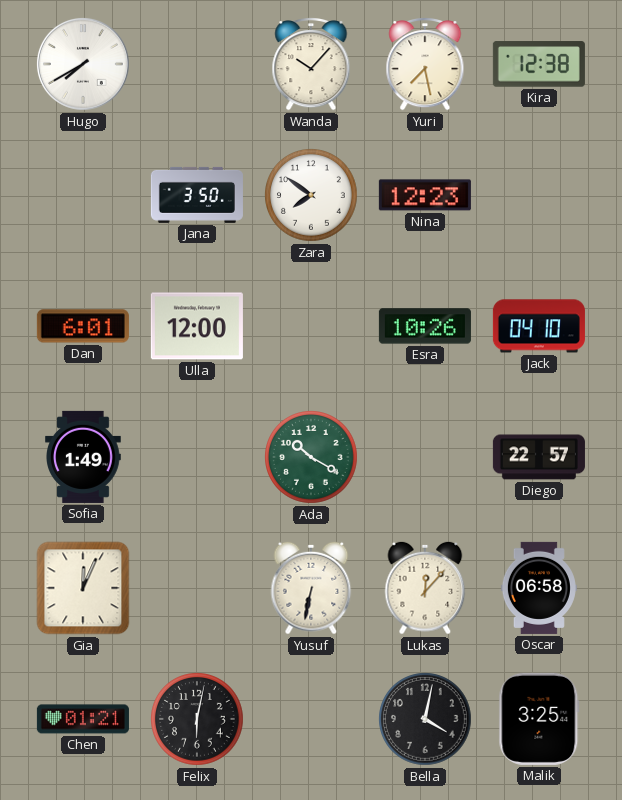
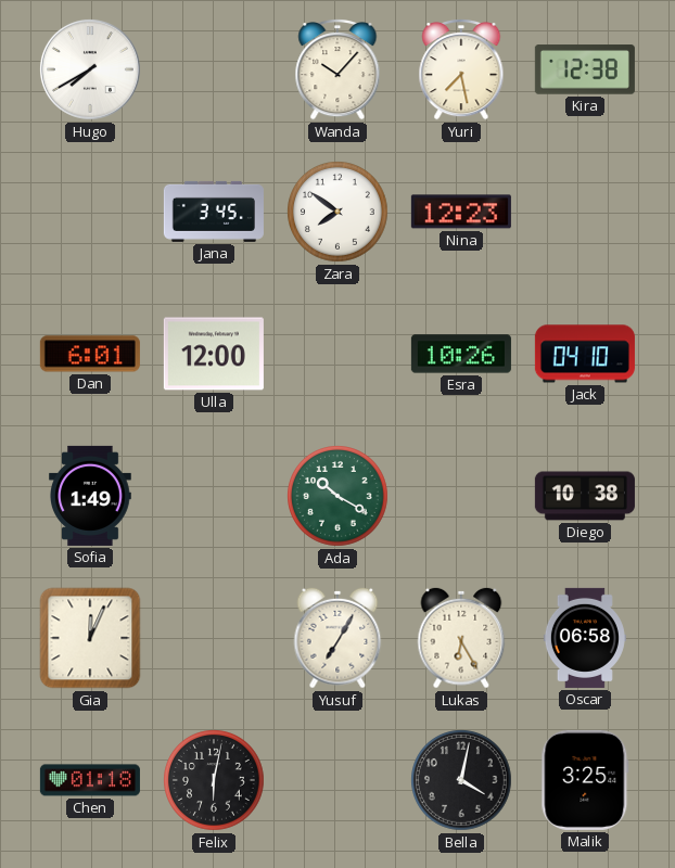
Jana: 3:50 -> 3:45 (214, 212)
Diego: 22:57 -> 10:38 (585, 496)
Yusuf: 6:32 -> 7:05 (337, 638)
Lukas: 12:07 -> 6:25 (461, 638)
Chen: 01:21 -> 01:18 (90, 780)
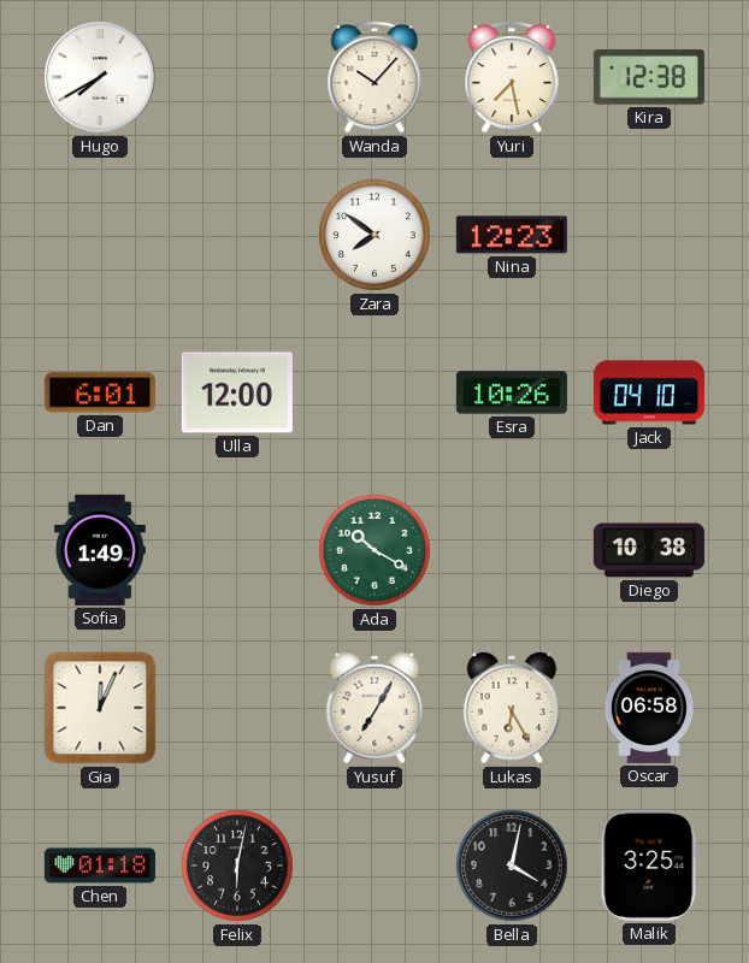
Jana: 3:45 -> none (214, 212)
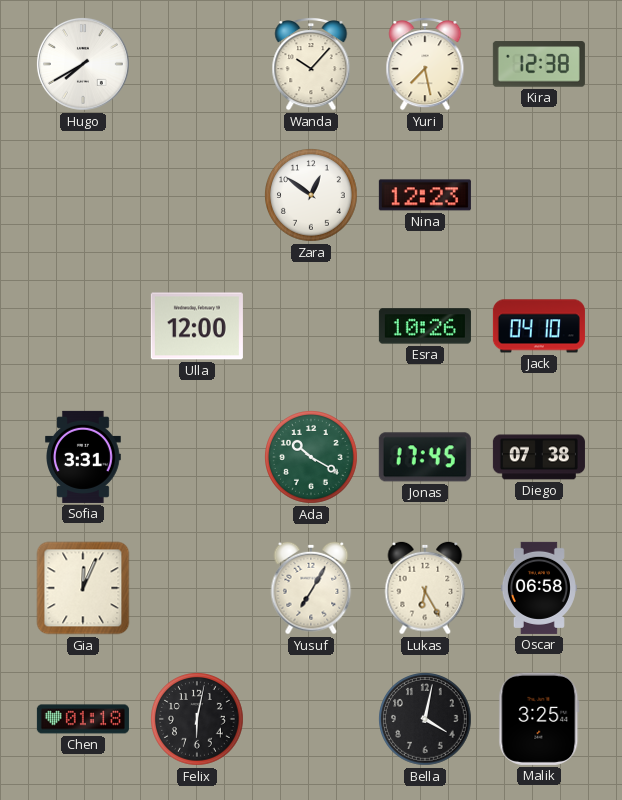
Zara: 7:51 -> 12:51 (312, 196)
Dan: 6:01 -> none (100, 392)
Sofia: 1:49 -> 3:31 (84, 457)
Jonas: none -> 17:45 (425, 457)
Diego: 10:38 -> 07:38 (539, 457)
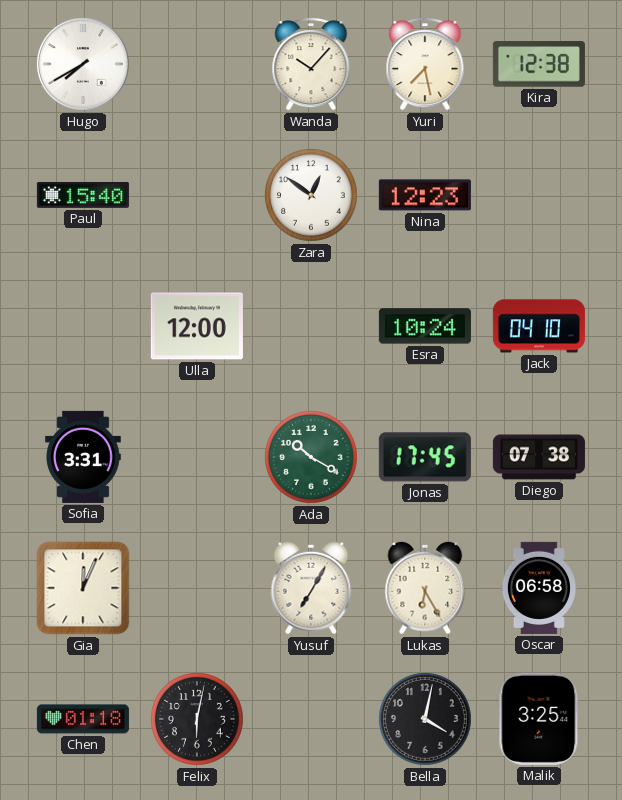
Paul: none -> 15:40 (83, 195)
Esra: 10:26 -> 10:24 (425, 326)
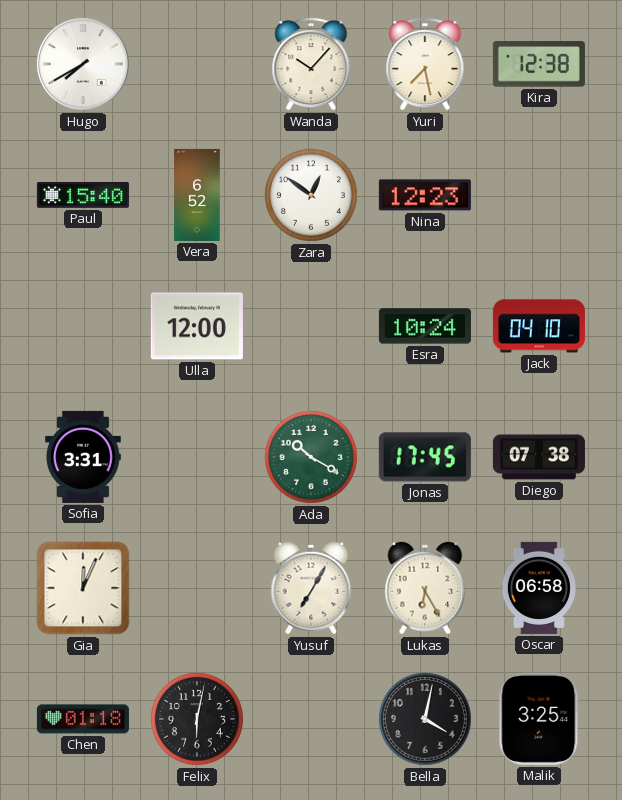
Vera: none -> 6:52 (197, 195)
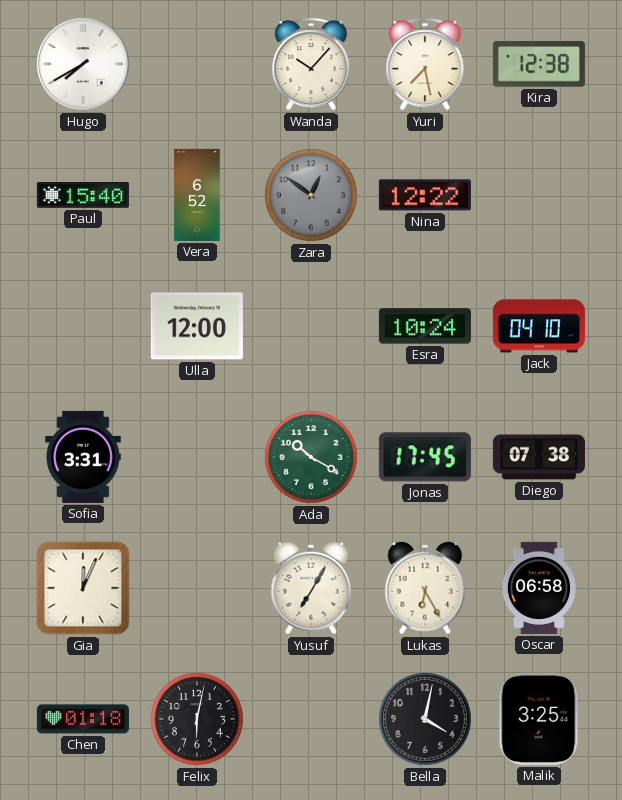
Zara dial: white -> grey (312, 196)
Nina: 12:23 -> 12:22 (425, 195)
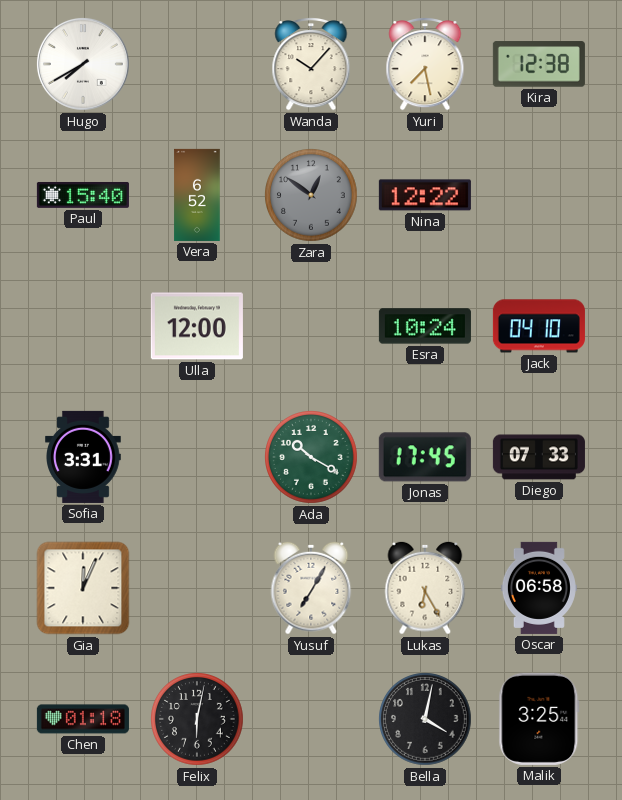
Diego: 07:38 -> 07:33 (539, 457)
